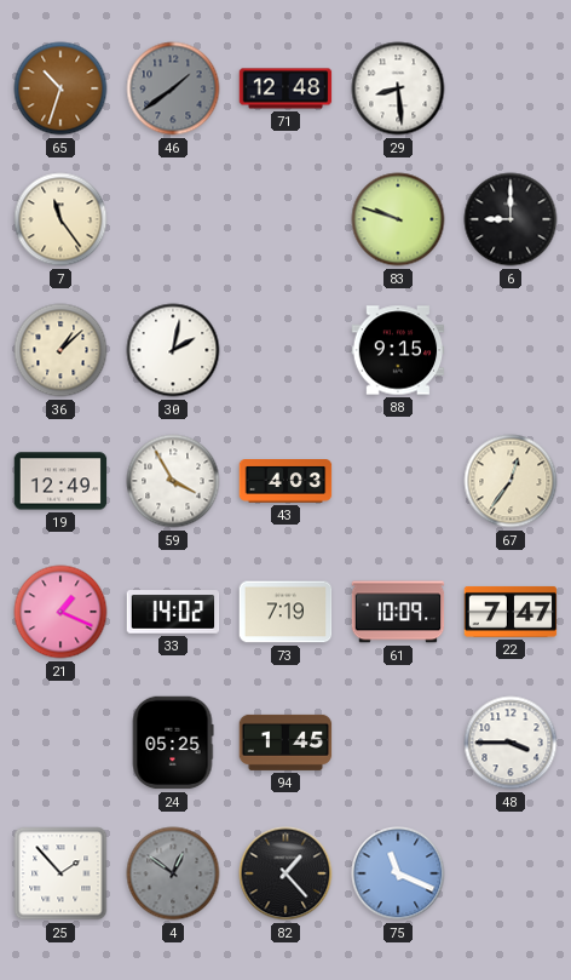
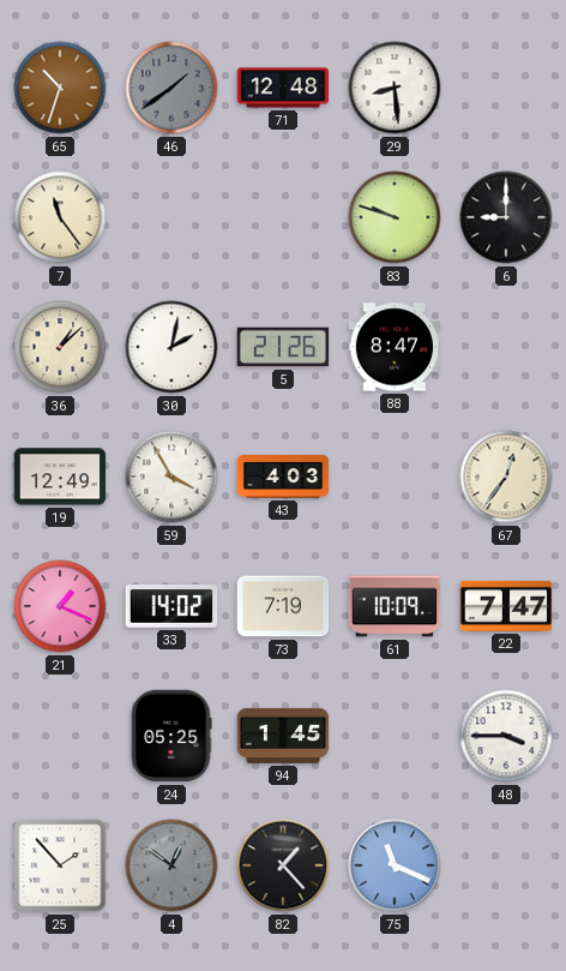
5: none -> 21:26 (283, 347)
88: 9:15 -> 8:47 (395, 347)
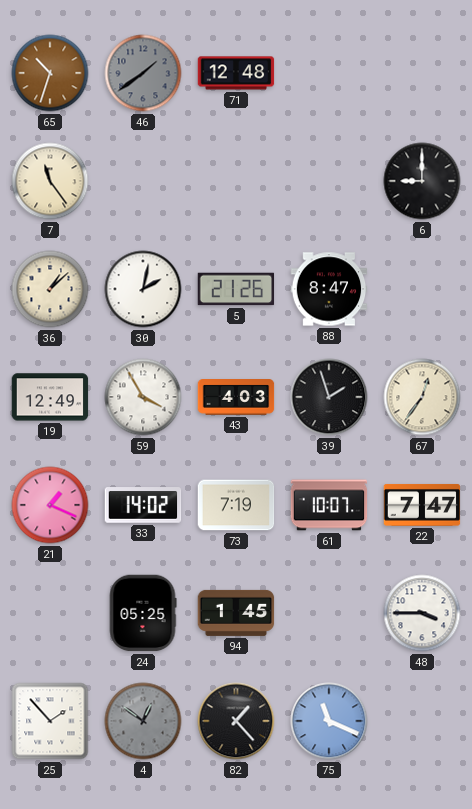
29: 8:29 -> none (395, 88)
83: 9:48 -> none (395, 217)
39: none -> 1:57 (329, 397)
61: 10:09 -> 10:07 (329, 505)
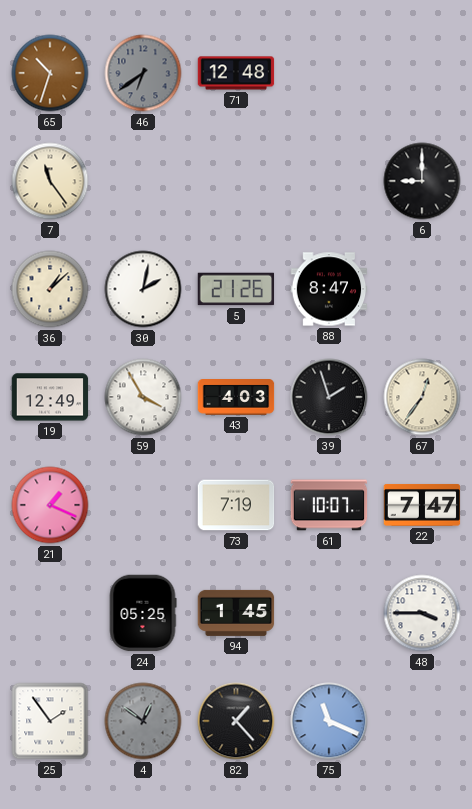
46: 1:39 -> 6:39 (143, 73)
33: 14:02 -> none (143, 505)
25: 1:53 -> 1:54 (50, 721)
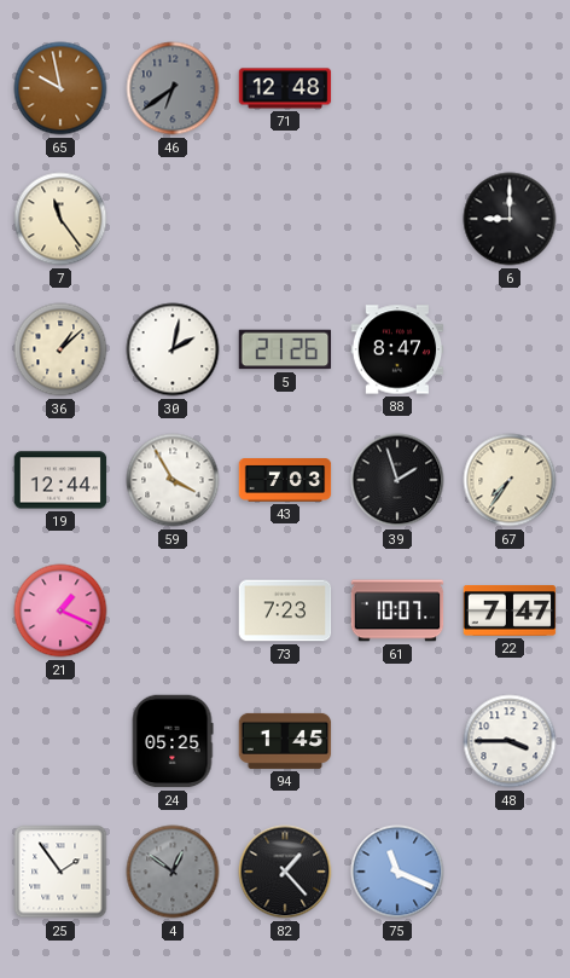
65: 10:33 -> 9:58 (60, 88)
19: 12:49 -> 12:44 (60, 480)
43: 4:03 -> 7:03 (285, 480)
67: 12:36 -> 7:36 (510, 480)
73: 7:19 -> 7:23 (285, 610)
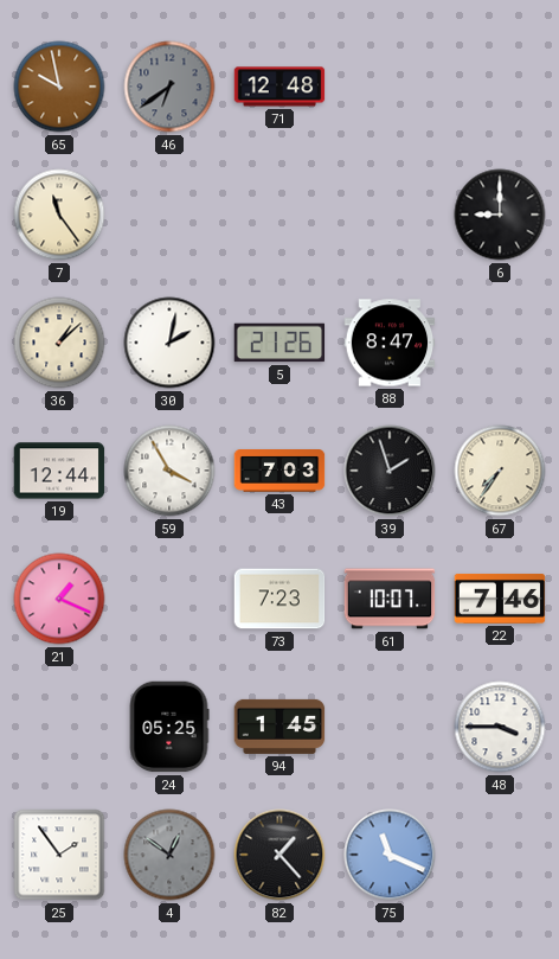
22: 7:47 -> 7:46 (500, 599)
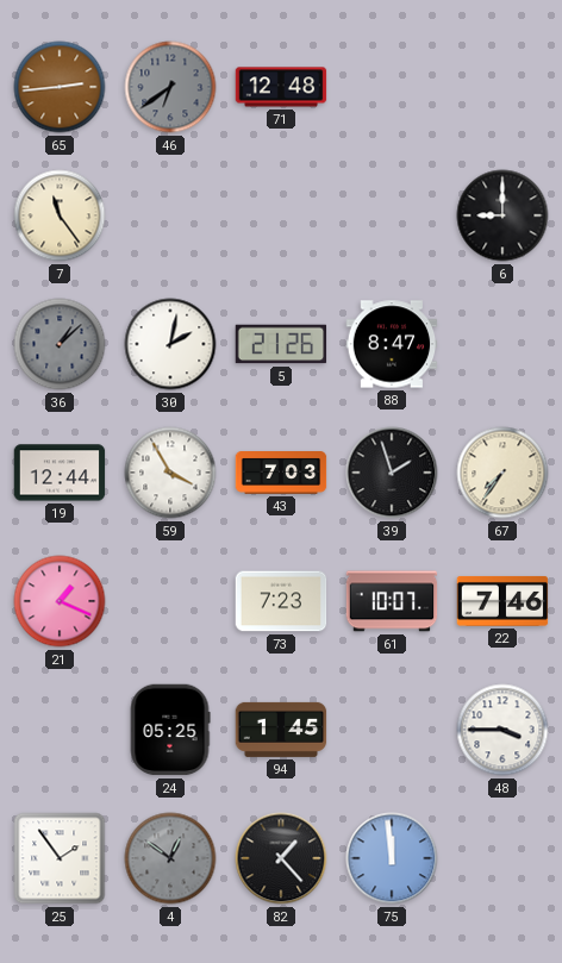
65: 9:58 -> 2:44 (60, 87)
36 dial: cream -> grey (60, 344)
75: 11:19 -> 11:59 (392, 858)
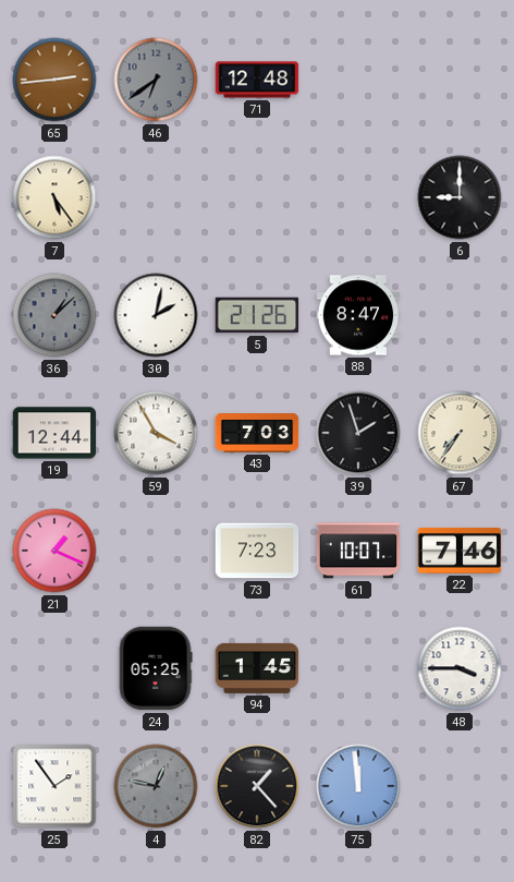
7: 11:24 -> 5:24 (54, 197)
4: 12:51 -> 12:47 (156, 786)
